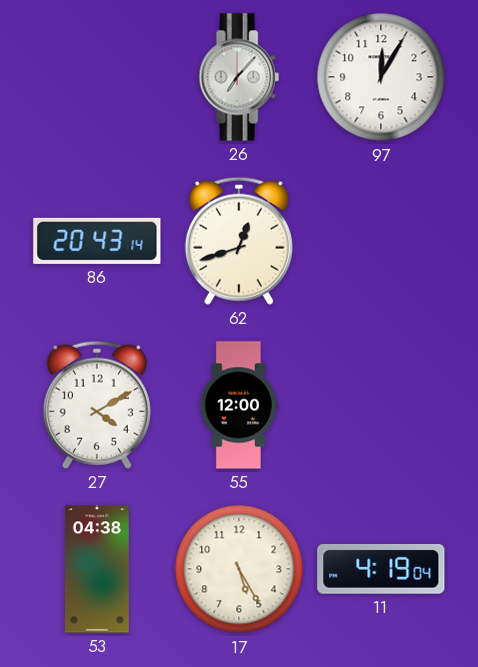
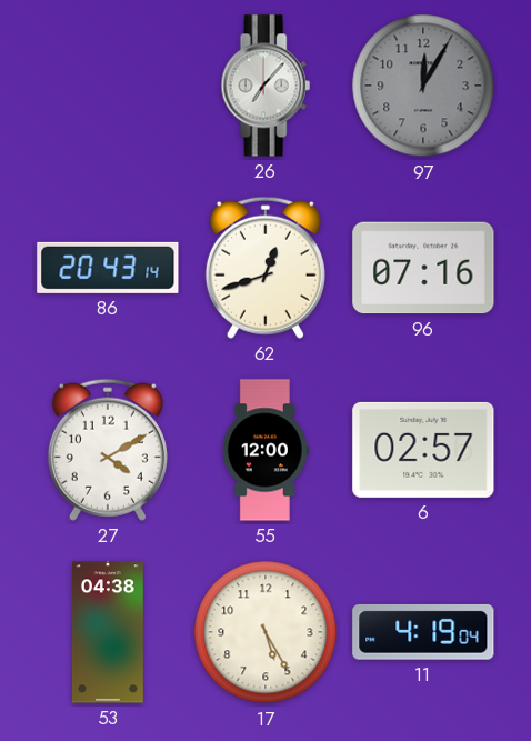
97 dial: white -> grey (423, 86)
96: none -> 07:16 (423, 268)
6: none -> 02:57 (423, 450)
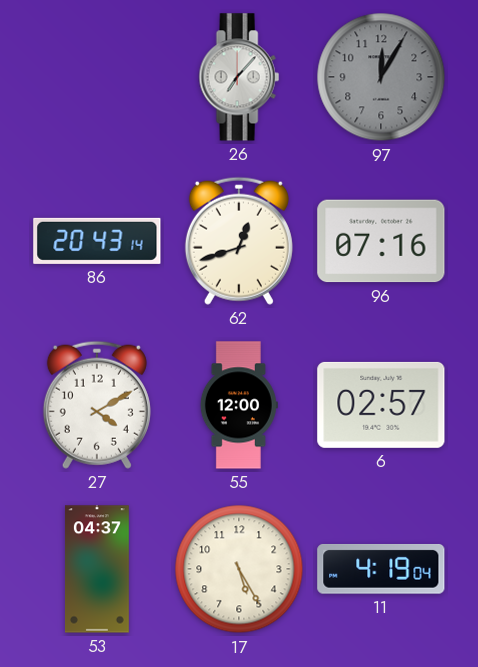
53: 04:38 -> 04:37 (97, 569)
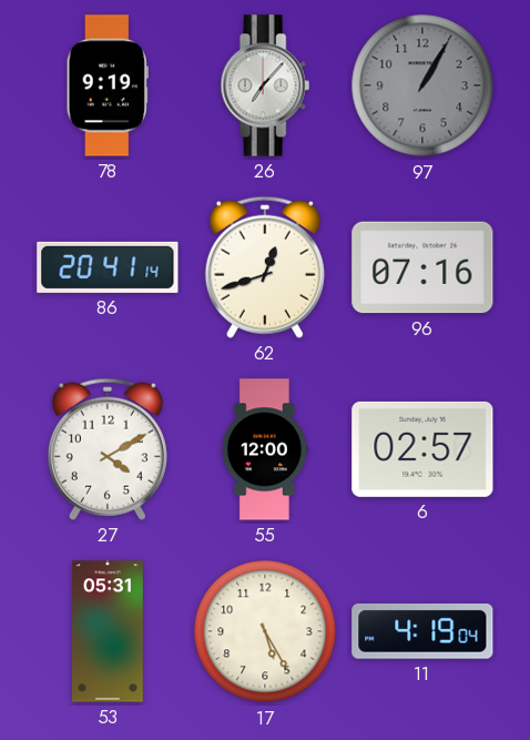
78: none -> 9:19 (108, 85)
97: 12:05 -> 1:05 (422, 85)
86: 20:43 -> 20:41 (108, 267)
53: 04:37 -> 05:31 (108, 631)
